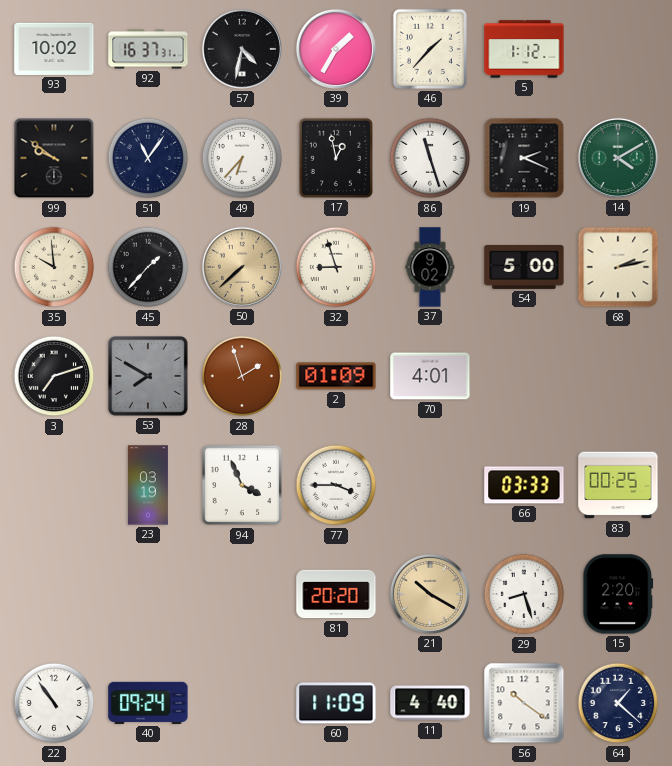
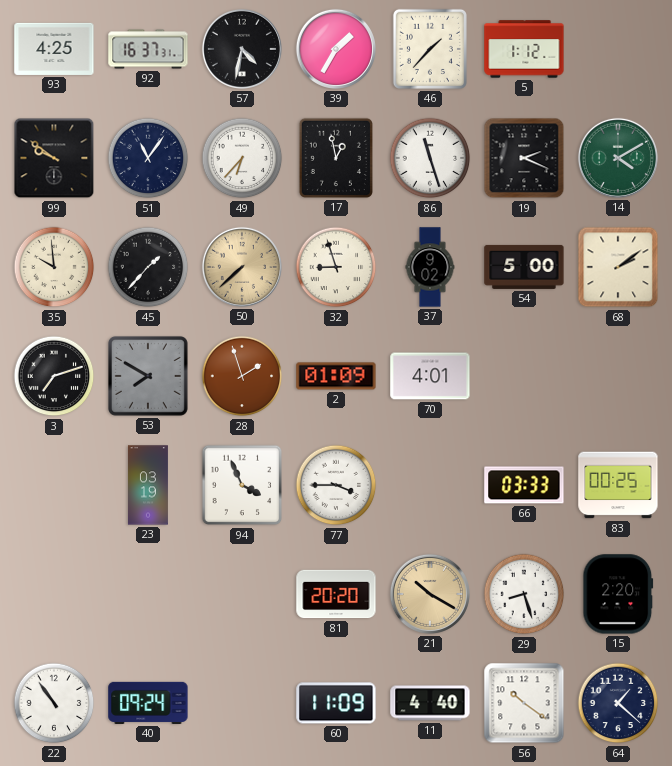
93: 10:02 -> 4:25 (54, 49)
68: 2:13 -> 2:09 (618, 267)
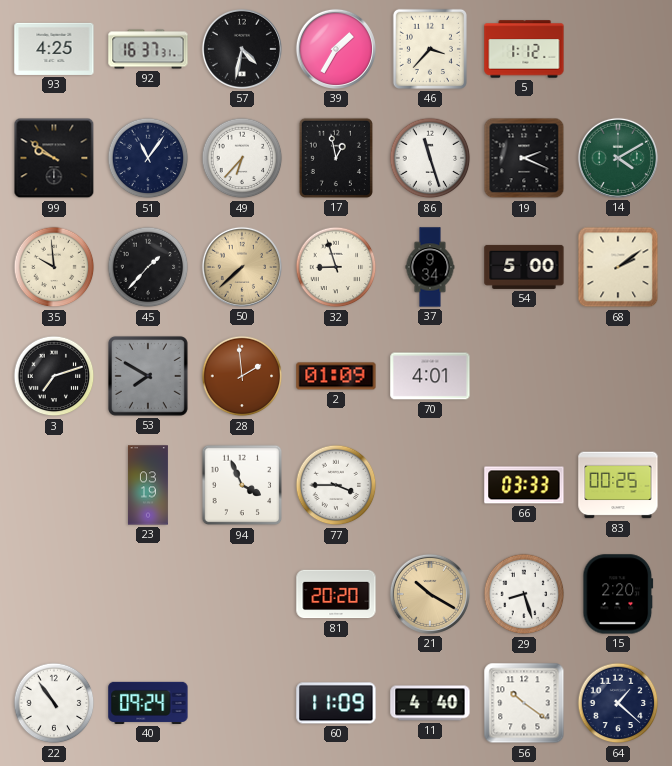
46: 1:37 -> 3:37 (430, 49)
37: 9:02 -> 9:34 (430, 267)
28: 1:57 -> 1:59 (242, 376)
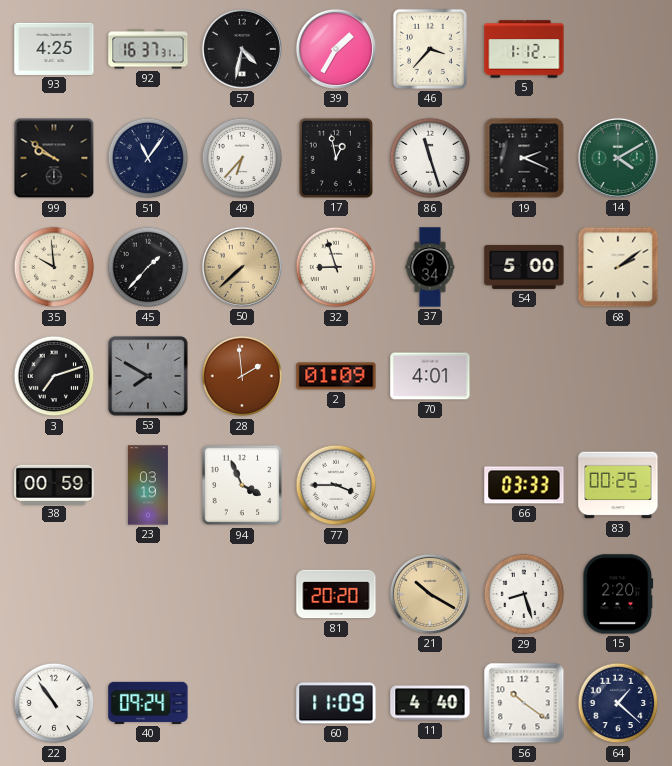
38: none -> 00:59 (54, 484)
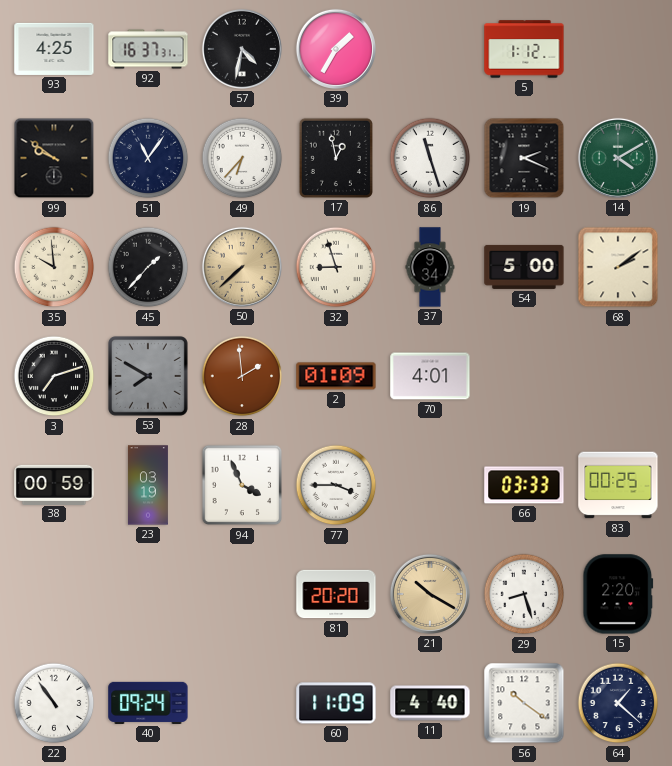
46: 3:37 -> none (430, 49)
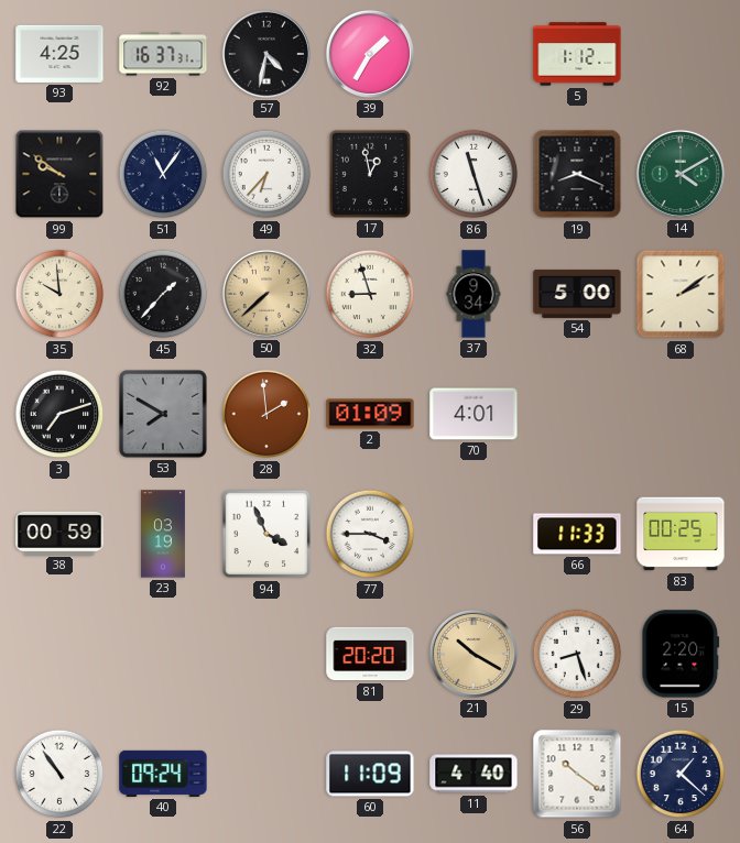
19: 2:19 -> 8:19 (577, 174)
66: 03:33 -> 11:33 (577, 534)
